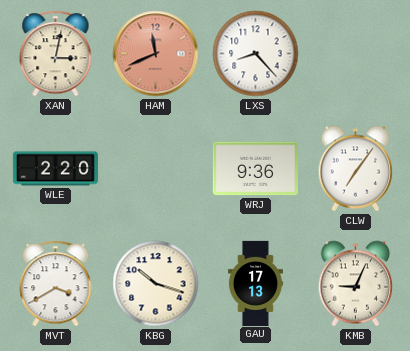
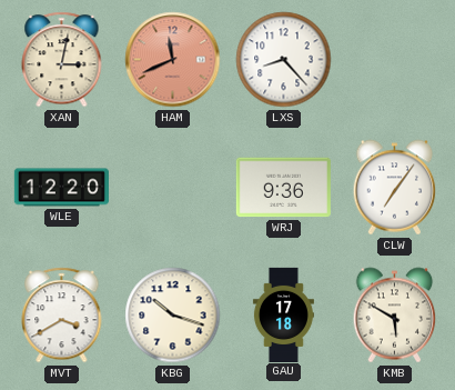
WLE: 2:20 -> 12:20 (61, 188)
GAU: 17:13 -> 17:18 (283, 314)
KMB: 9:04 -> 5:50 (395, 316)
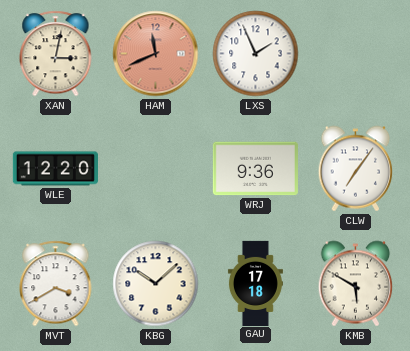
LXS: 8:23 -> 1:56 (256, 54)
KBG: 10:18 -> 10:08 (156, 284)
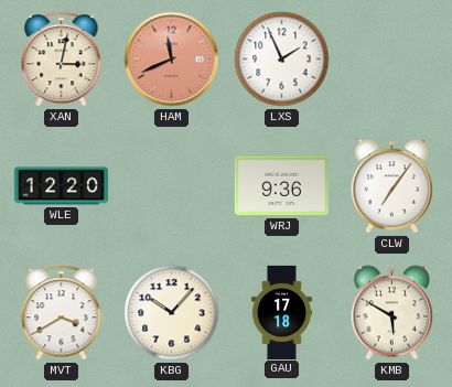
KBG: 10:08 -> 10:07 (172, 313)
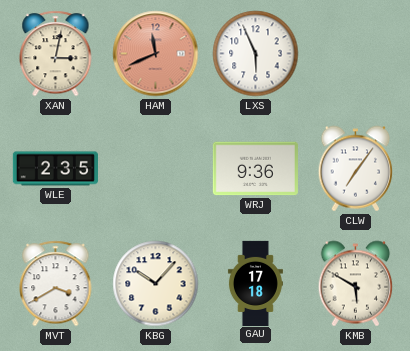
LXS: 1:56 -> 5:56 (256, 54)
WLE: 12:20 -> 2:35 (55, 169)
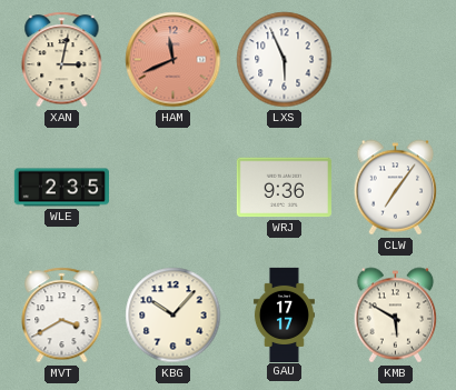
GAU: 17:18 -> 17:17 (284, 314)
